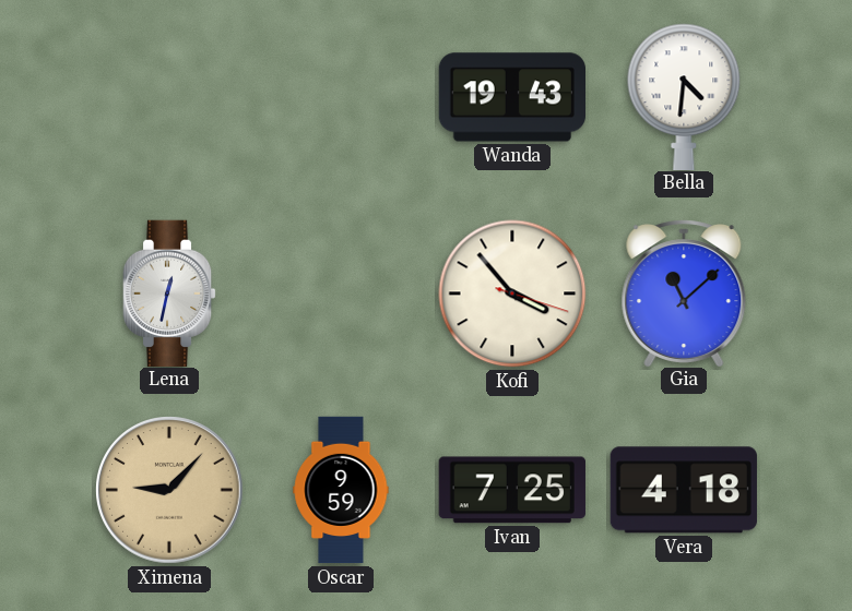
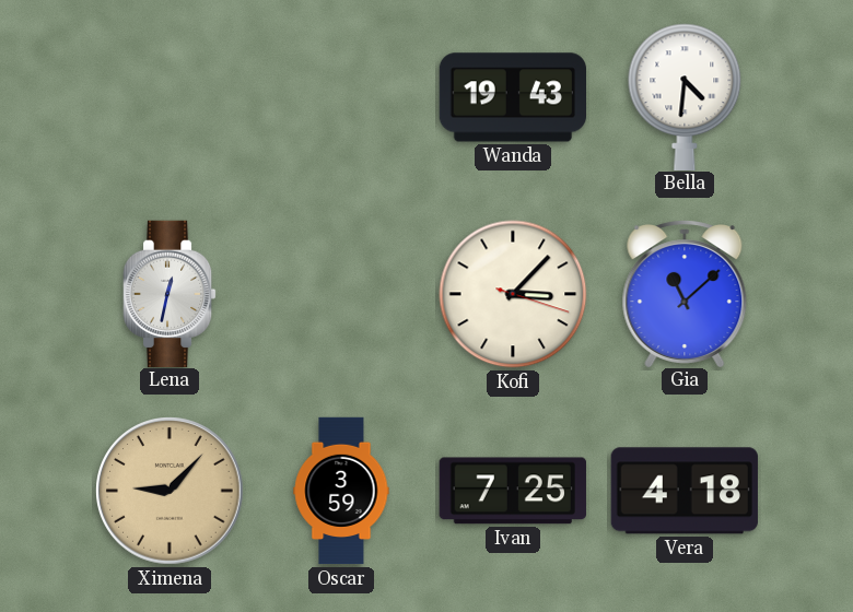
Kofi: 3:53 -> 3:07 (513, 294)
Oscar: 9:59 -> 3:59 (341, 491)
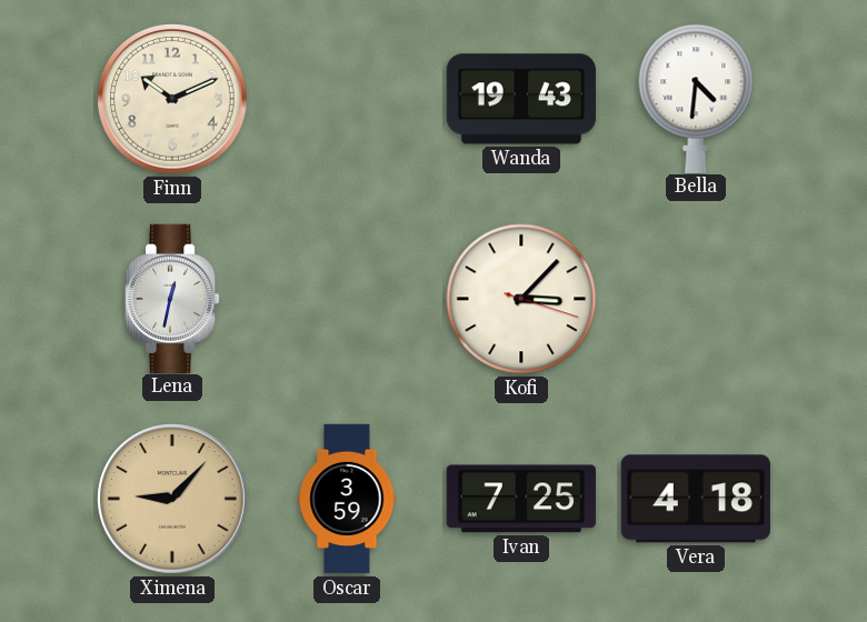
Finn: none -> 10:11 (172, 99)
Gia: 11:08 -> none (685, 294)
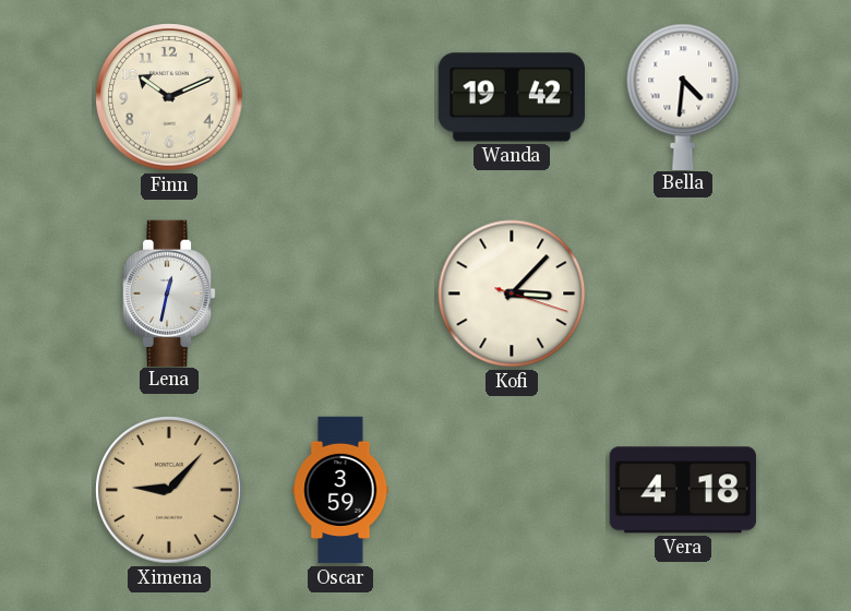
Wanda: 19:43 -> 19:42 (511, 97)
Ivan: 7:25 -> none (521, 499)
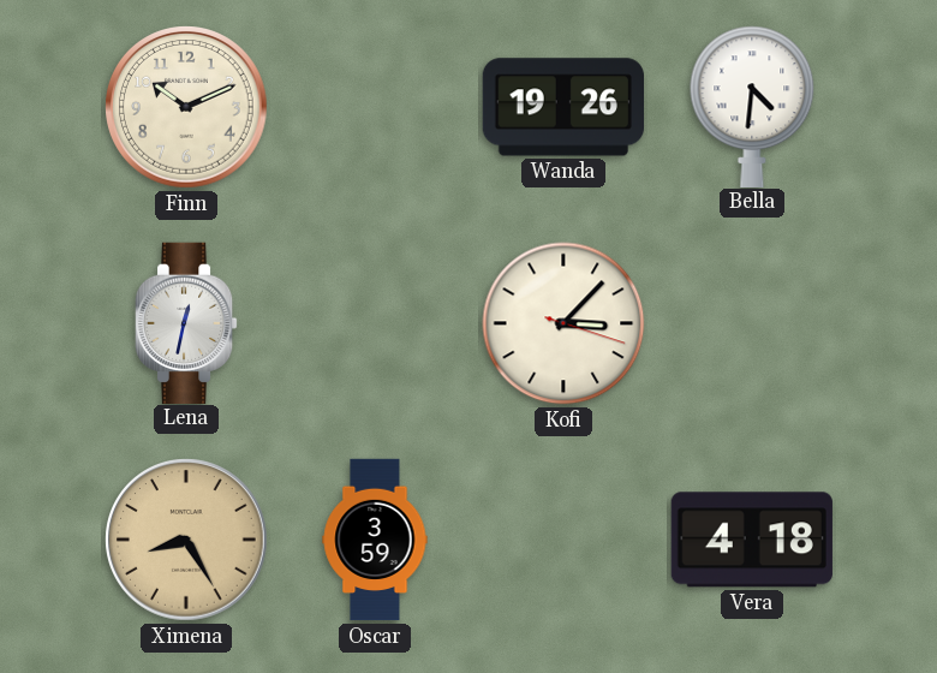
Wanda: 19:42 -> 19:26 (562, 107)
Ximena: 9:07 -> 8:25 (186, 540)
